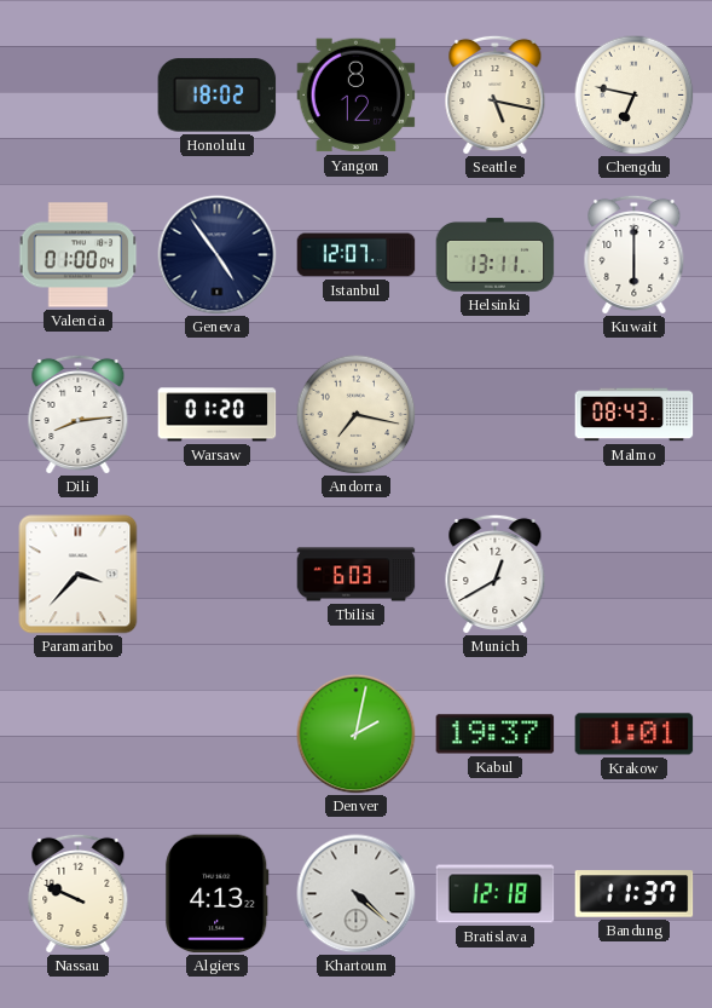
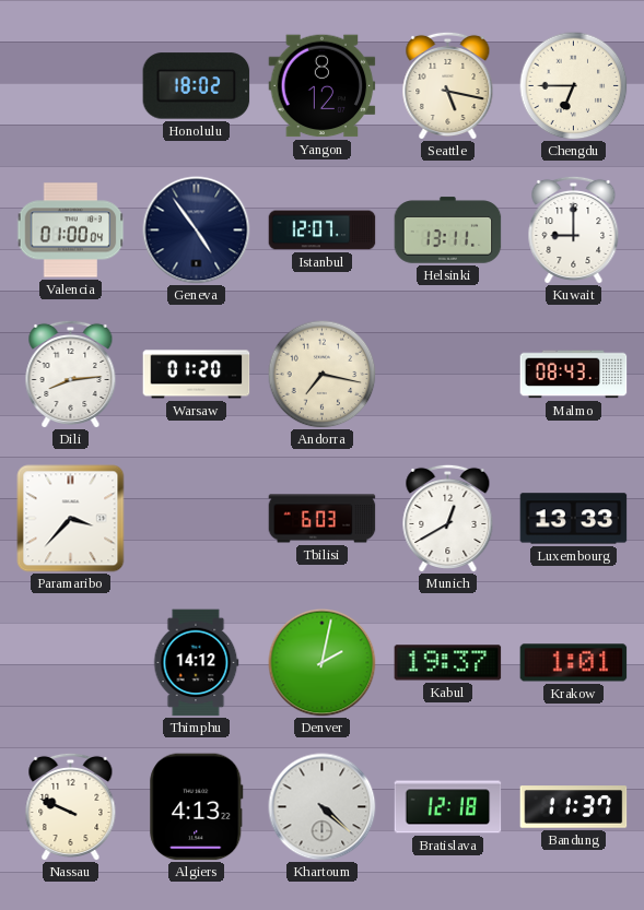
Chengdu: 6:47 -> 6:45 (574, 86)
Kuwait: 6:00 -> 9:00 (574, 229)
Luxembourg: none -> 13:33 (574, 519)
Thimphu: none -> 14:12 (196, 663)
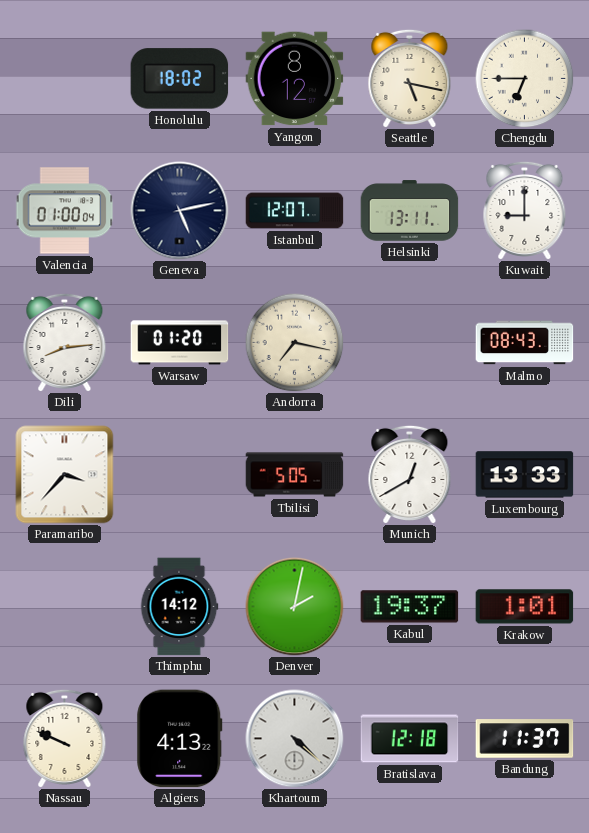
Geneva: 4:54 -> 5:13 (180, 211)
Tbilisi: 6:03 -> 5:05 (295, 475)
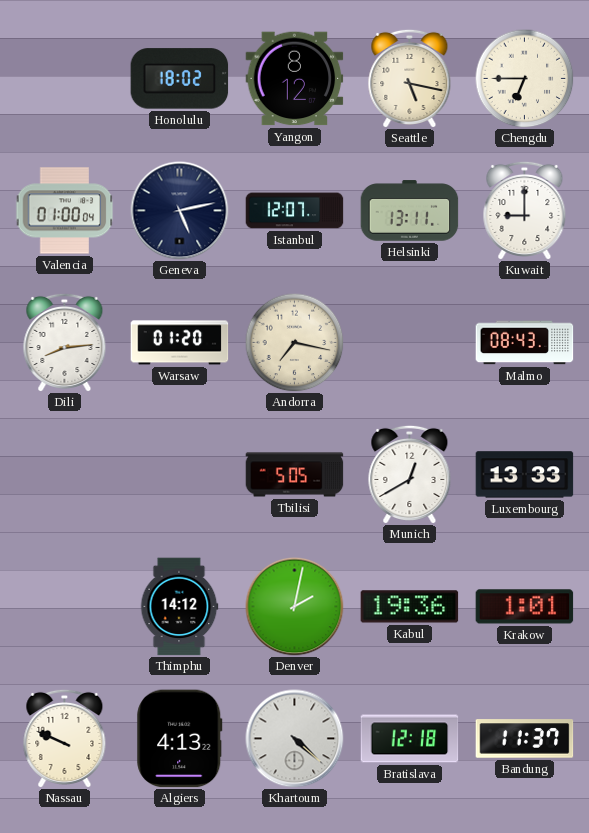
Paramaribo: 3:37 -> none (65, 475)
Kabul: 19:37 -> 19:36 (410, 607)
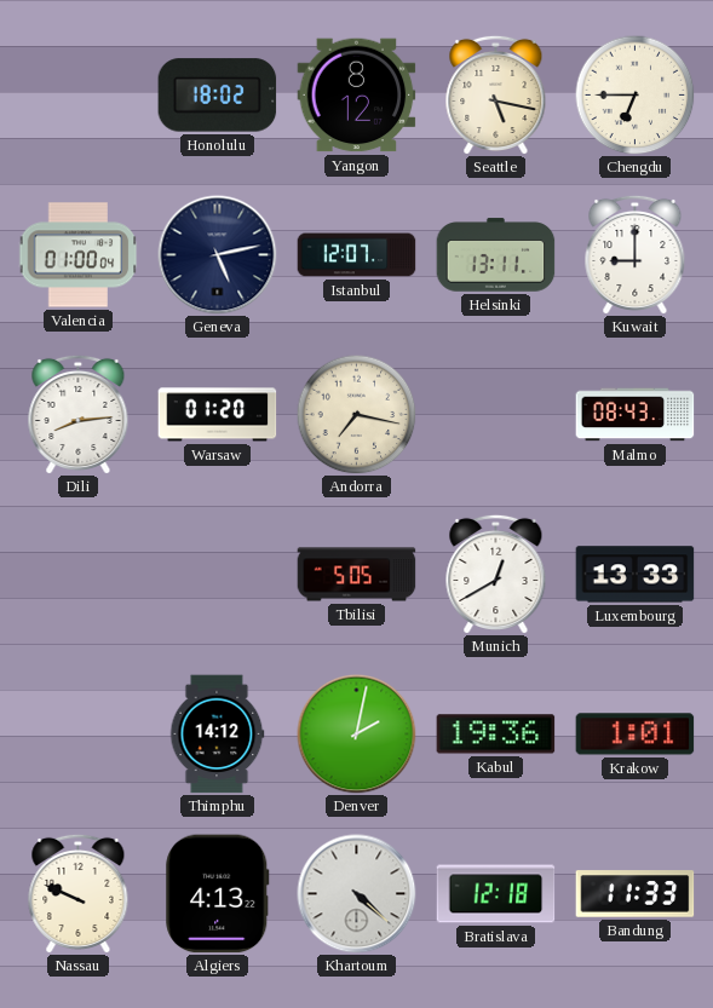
Bandung: 11:37 -> 11:33 (636, 894)
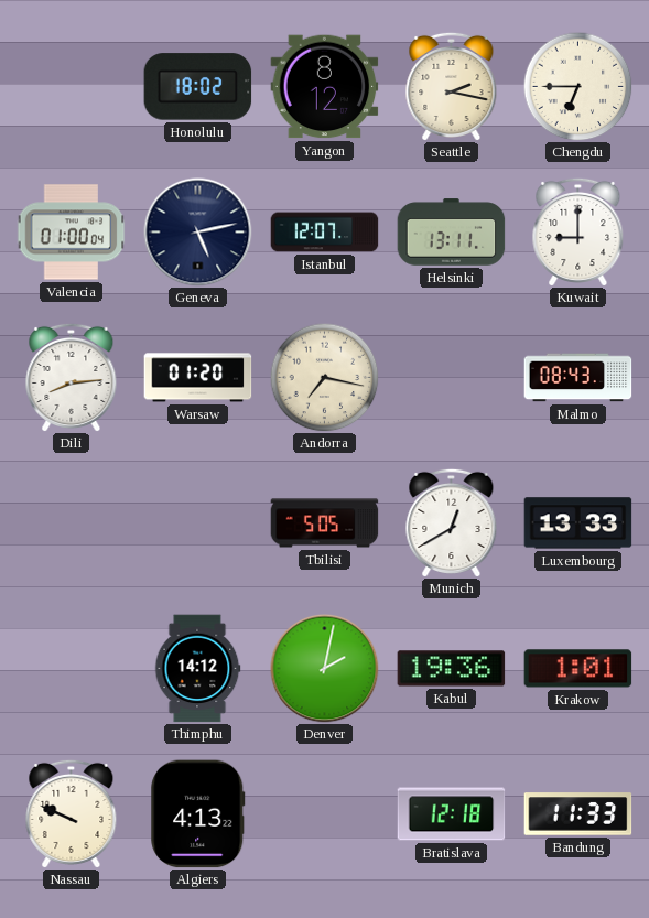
Seattle: 5:17 -> 2:17 (452, 86)
Khartoum: 4:22 -> none (357, 894)
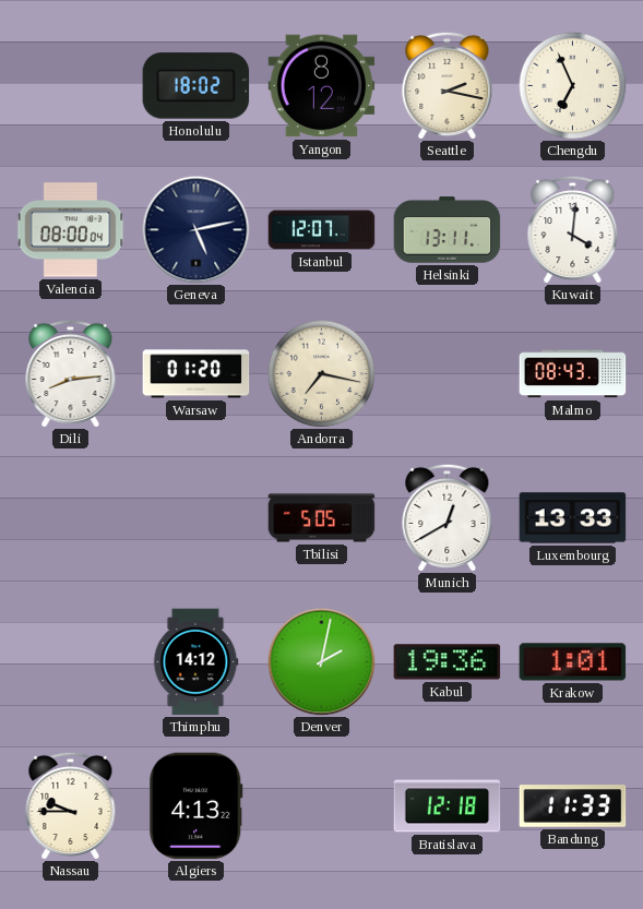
Chengdu: 6:45 -> 6:56 (573, 86)
Valencia: 01:00 -> 08:00 (70, 230)
Kuwait: 9:00 -> 4:01 (573, 229)
Nassau: 9:49 -> 9:45 (71, 805)
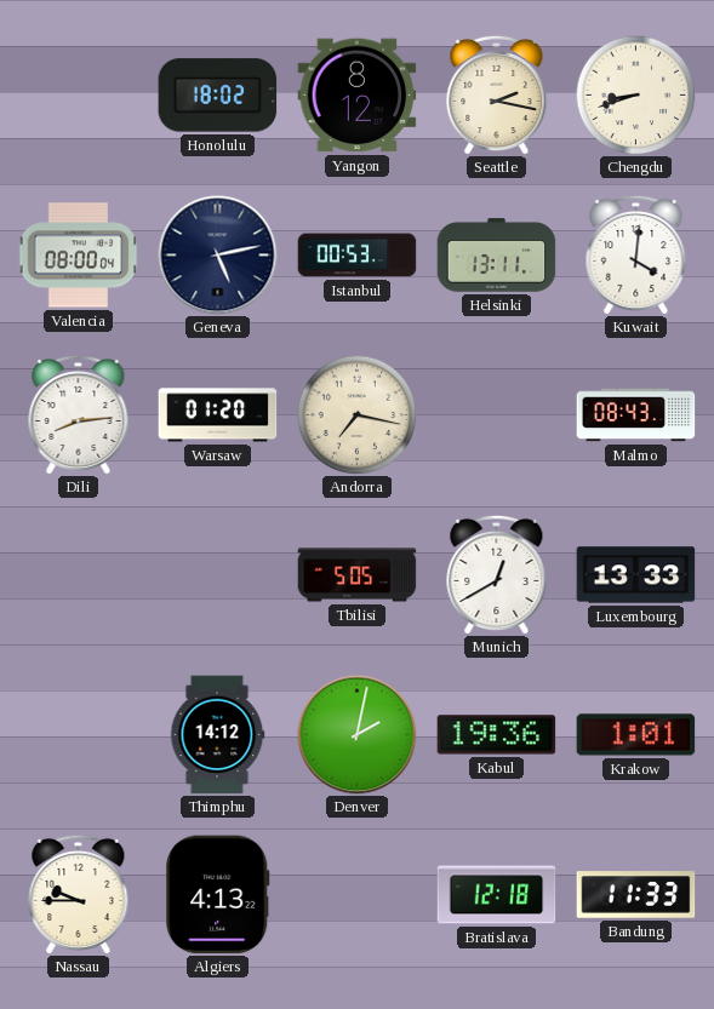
Chengdu: 6:56 -> 8:42 (636, 96)
Istanbul: 12:07 -> 00:53 (358, 256)
